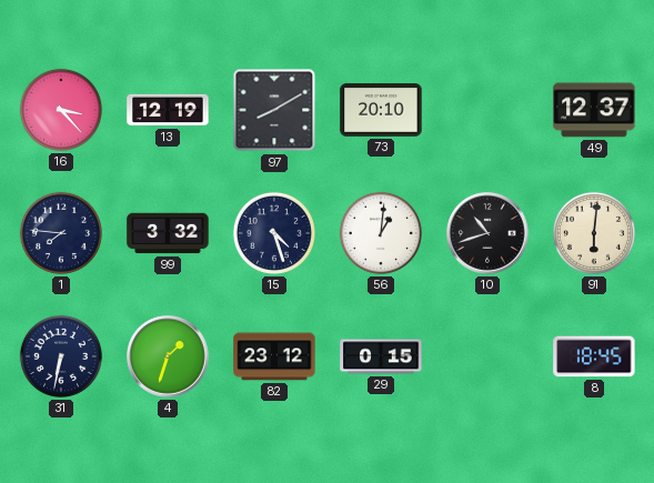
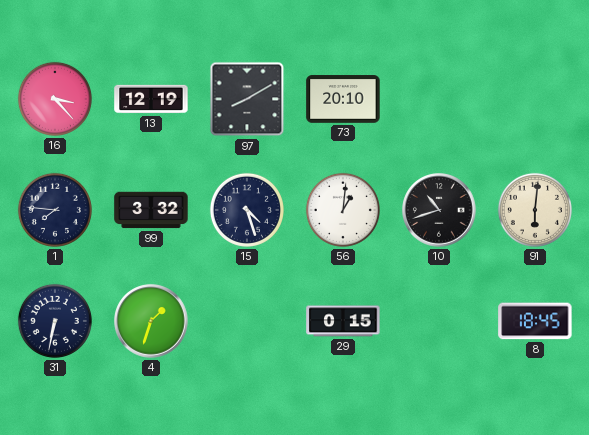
49: 12:37 -> none (594, 110)
82: 23:12 -> none (274, 356)
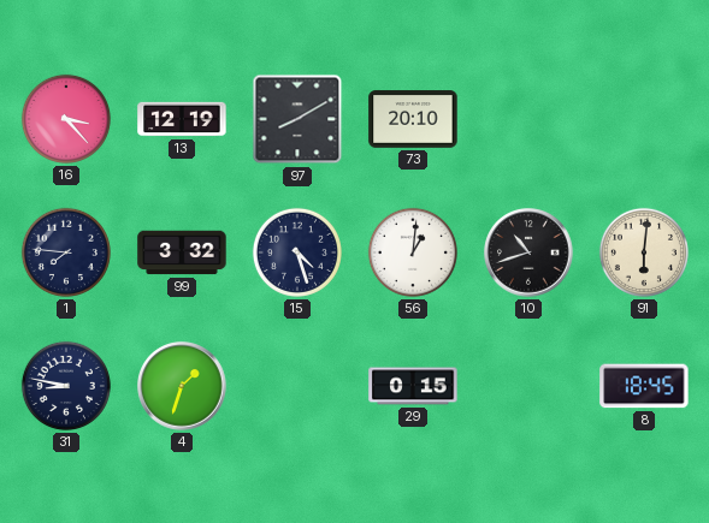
31: 6:32 -> 8:47 (66, 386)
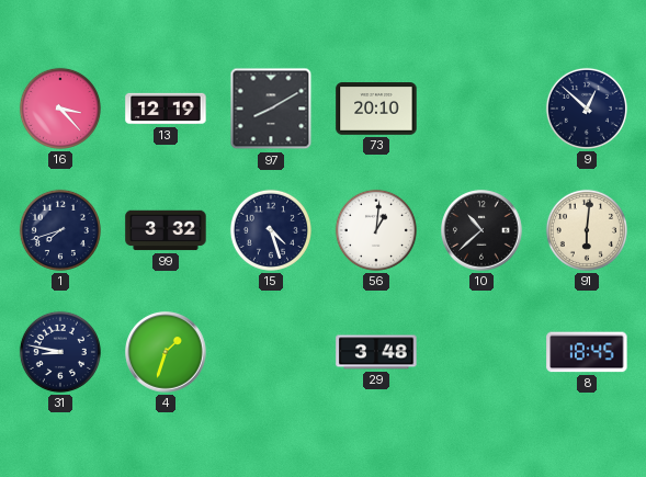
9: none -> 12:52 (587, 109)
1: 7:46 -> 7:42 (60, 230)
10: 10:42 -> 10:38 (481, 230)
29: 0:15 -> 3:48 (376, 352)
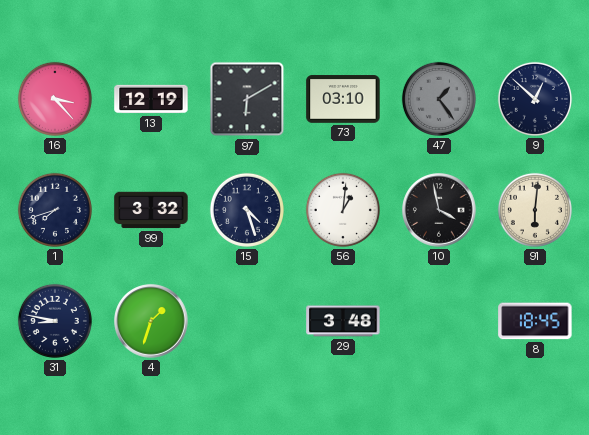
97: 8:10 -> 6:10 (247, 99)
73: 20:10 -> 03:10 (343, 99)
47: none -> 1:24 (439, 99)
10: 10:38 -> 3:58 (439, 210)
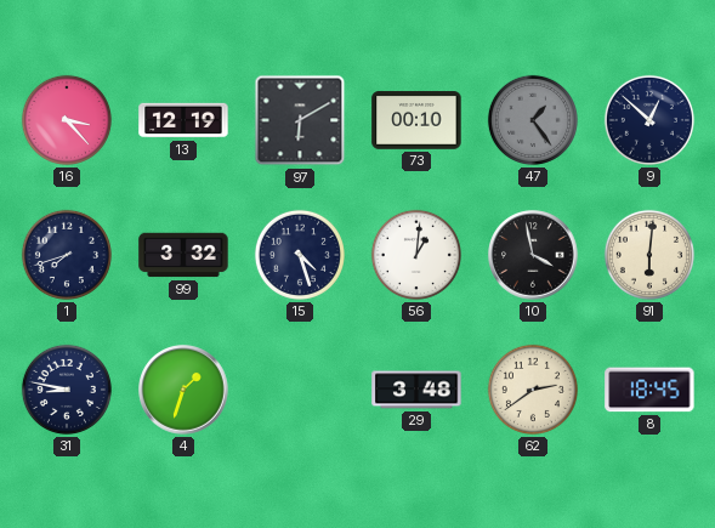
73: 03:10 -> 00:10 (416, 120)
62: none -> 2:39 (533, 390)
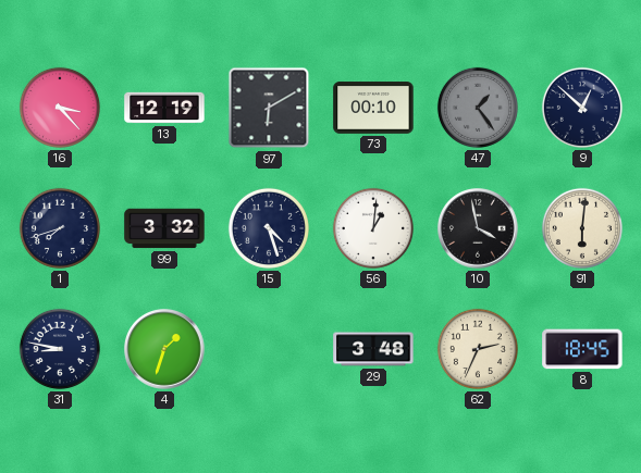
62: 2:39 -> 2:34 (478, 349)
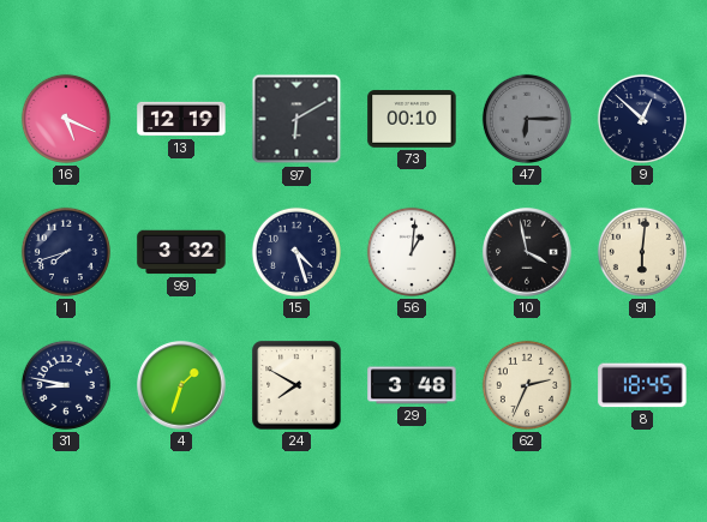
16: 3:23 -> 5:19 (66, 119)
47: 1:24 -> 6:15 (527, 119)
24: none -> 7:50 (296, 385)
